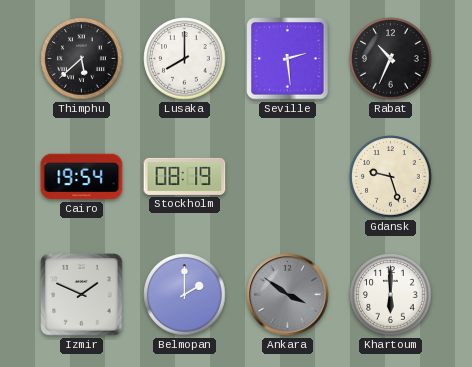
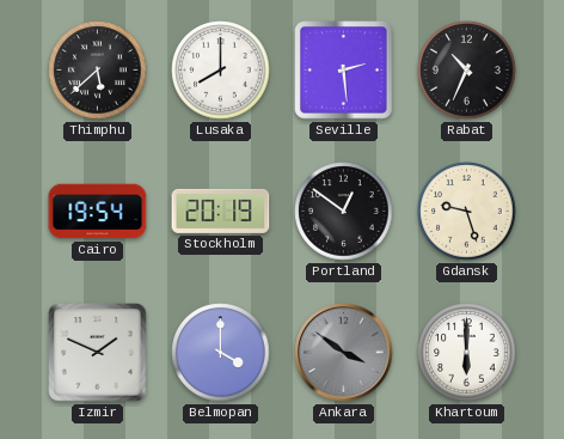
Stockholm: 08:19 -> 20:19 (221, 211)
Portland: none -> 12:51 (344, 212)
Belmopan: 2:00 -> 4:00 (221, 353)
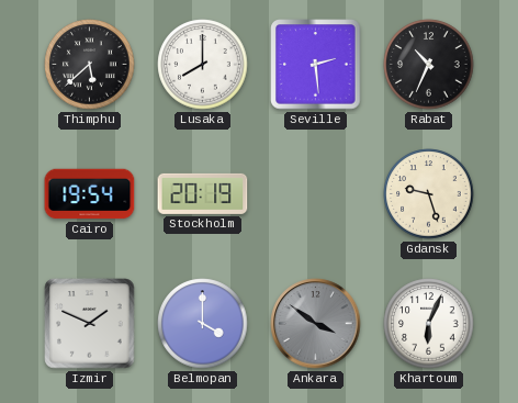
Portland: 12:51 -> none (344, 212)
Khartoum: 6:00 -> 6:04 (429, 324)
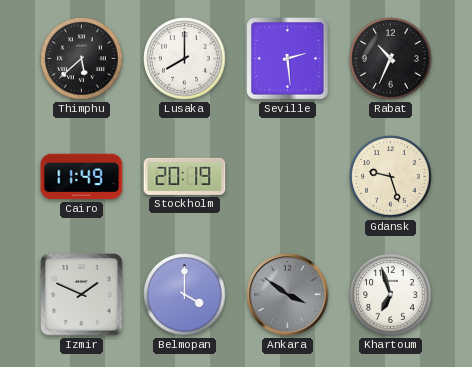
Cairo: 19:54 -> 11:49 (82, 177)
Khartoum: 6:04 -> 6:57 (391, 295)
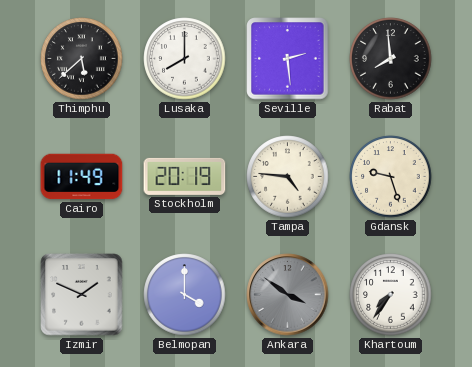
Rabat: 10:34 -> 7:59 (391, 59)
Tampa: none -> 4:46 (288, 177)
Khartoum: 6:57 -> 7:36 (391, 295)
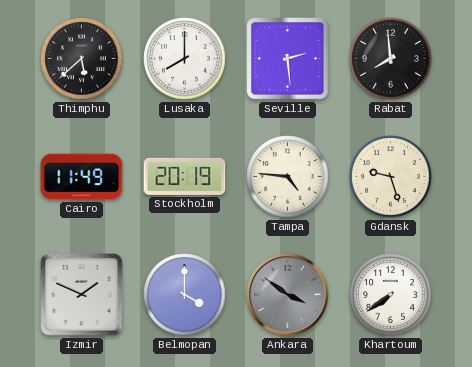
Khartoum: 7:36 -> 7:39 (391, 295)
